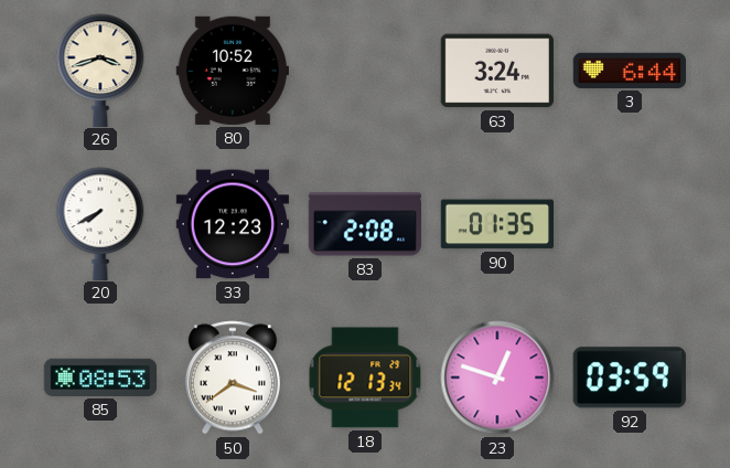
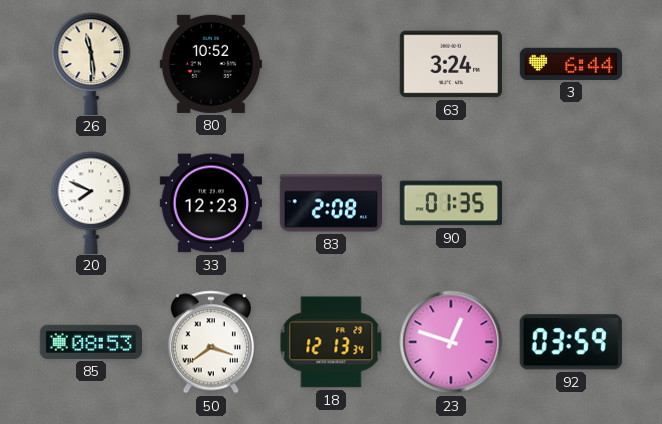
26: 3:42 -> 11:29 (91, 63)
20: 7:40 -> 7:49 (91, 202)
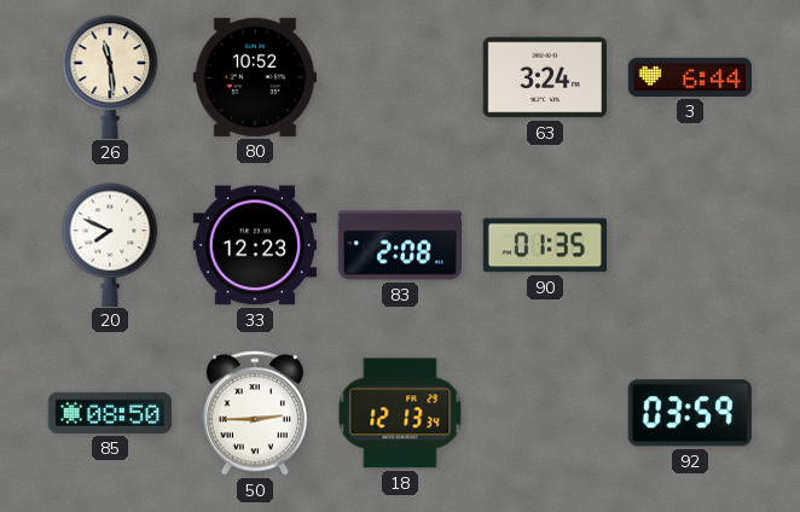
85: 08:53 -> 08:50 (109, 413)
50: 3:39 -> 2:45 (255, 413)
23: 12:48 -> none (451, 342)
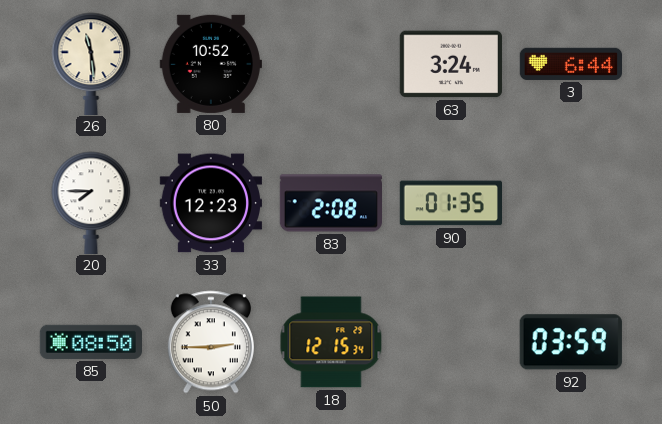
20: 7:49 -> 7:45 (91, 202)
18: 12:13 -> 12:15 (331, 342)
